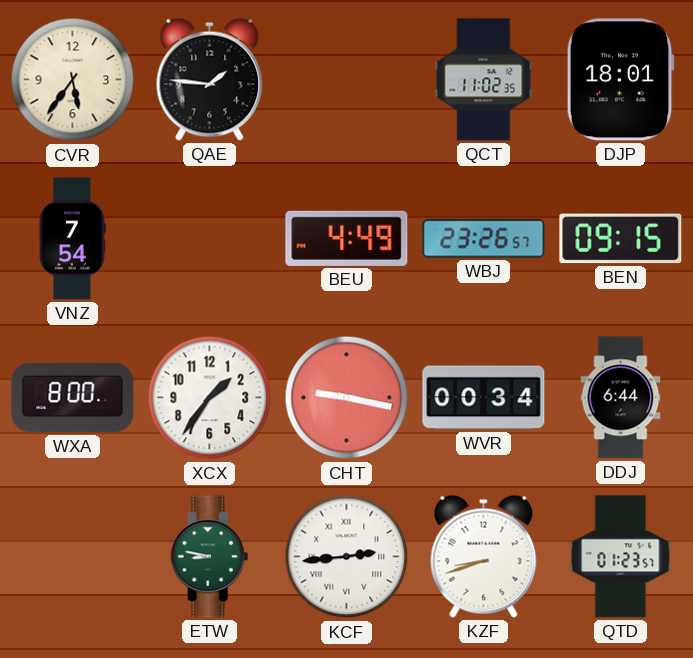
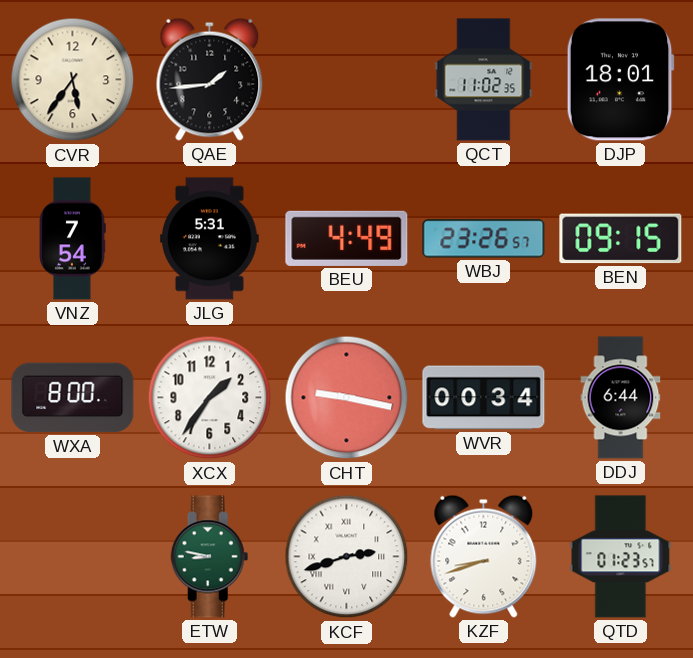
QAE: 1:46 -> 1:44 (210, 79)
JLG: none -> 5:31 (210, 239)
KCF: 2:44 -> 2:42 (347, 557)
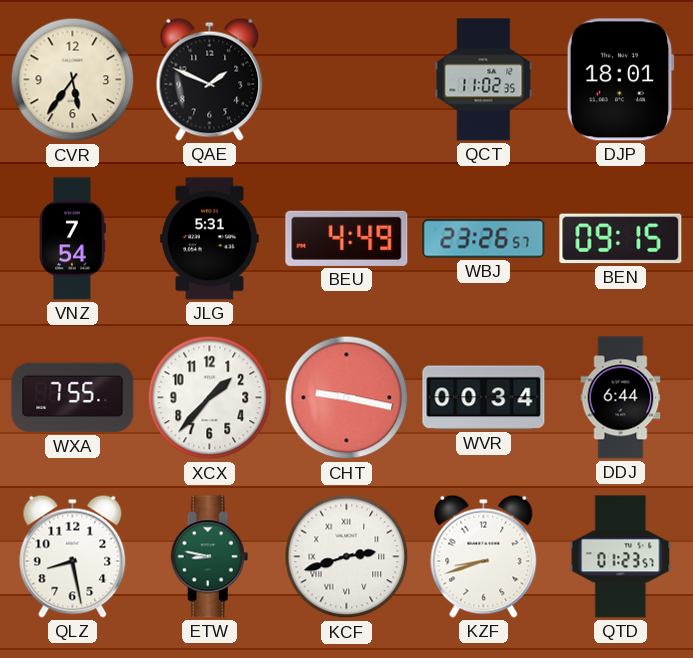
QAE: 1:44 -> 1:49 (210, 79)
WXA: 8:00 -> 7:55 (73, 398)
XCX: 1:36 -> 1:37 (210, 398)
QLZ: none -> 8:28 (73, 556)
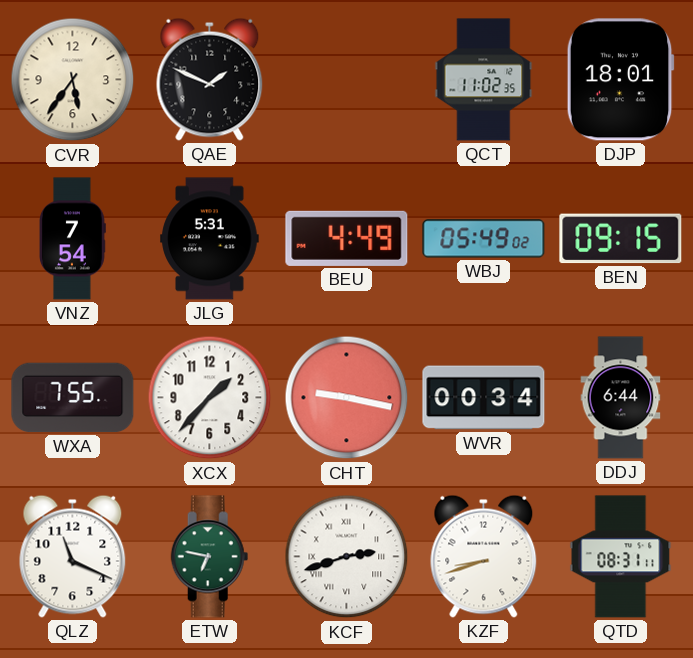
WBJ: 23:26 -> 05:49 (484, 239)
QLZ: 8:28 -> 11:19 (73, 556)
ETW: 8:47 -> 6:47 (210, 557)
QTD: 01:23 -> 08:31 (621, 557)
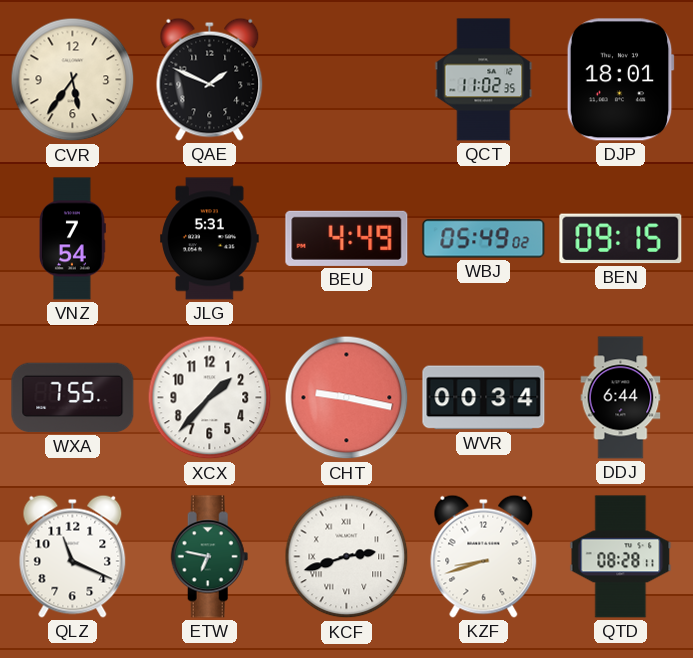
QTD: 08:31 -> 08:28 (621, 557)
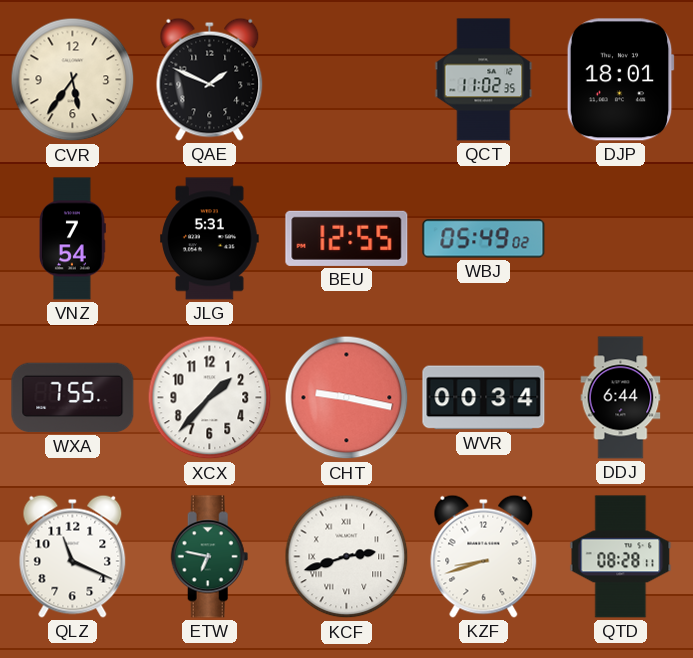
BEU: 4:49 -> 12:55 (347, 238)
BEN: 09:15 -> none (621, 239)
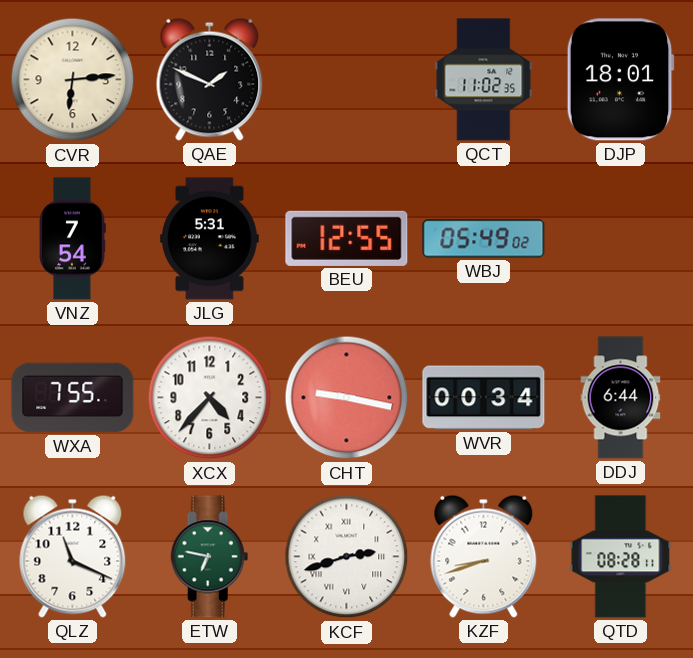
CVR: 5:36 -> 6:14 (73, 80)
XCX: 1:37 -> 4:37 (210, 398)
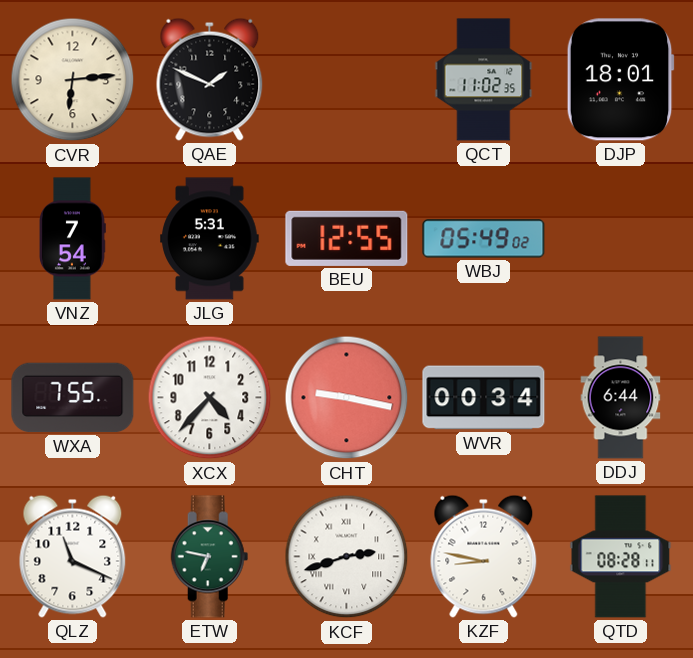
KZF: 8:42 -> 8:47 (484, 556)
